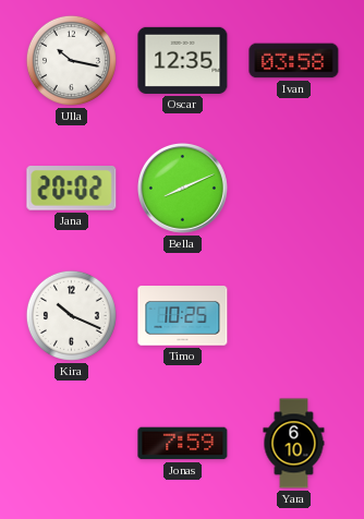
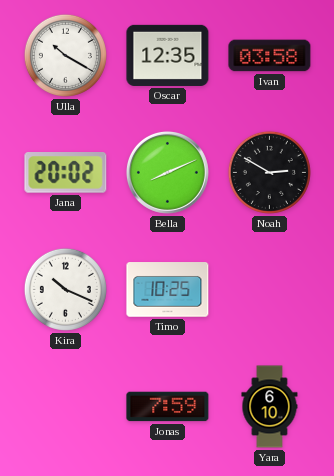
Ulla: 10:17 -> 10:20 (65, 55)
Noah: none -> 2:50 (269, 172)
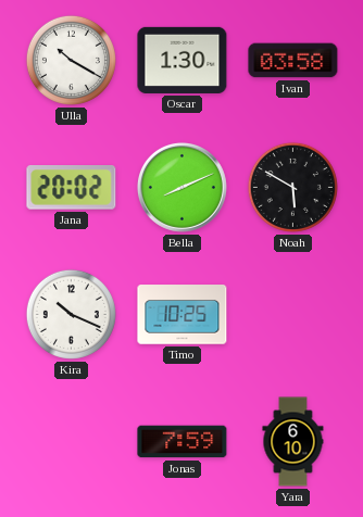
Oscar: 12:35 -> 1:30 (183, 60)
Noah: 2:50 -> 5:50 (292, 187)
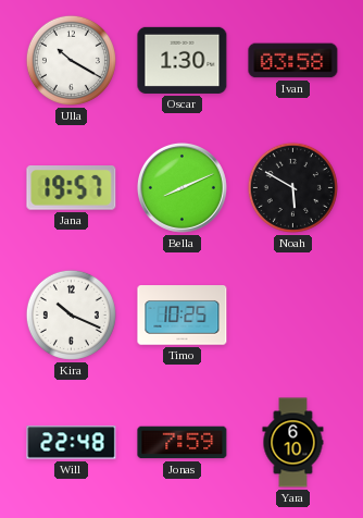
Jana: 20:02 -> 19:57 (72, 188)
Will: none -> 22:48 (72, 443)
